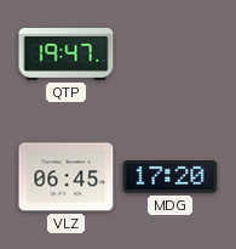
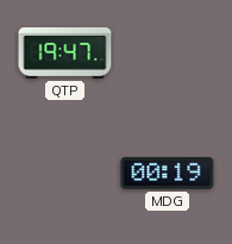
VLZ: 06:45 -> none (67, 177)
MDG: 17:20 -> 00:19 (168, 174)
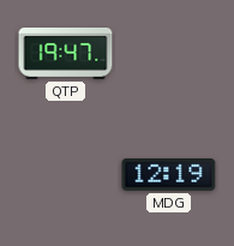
MDG: 00:19 -> 12:19 (169, 175)
